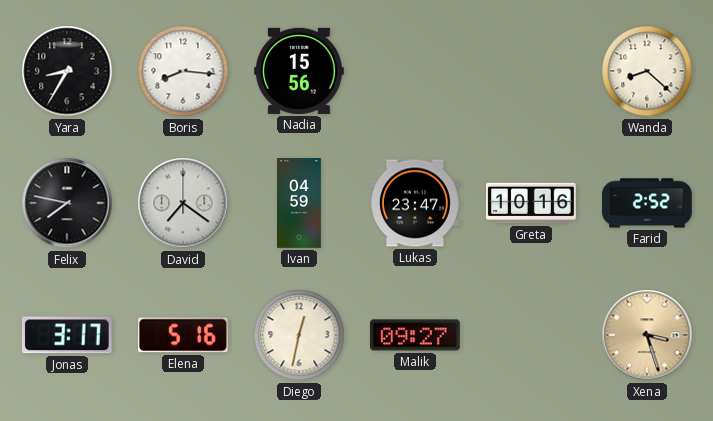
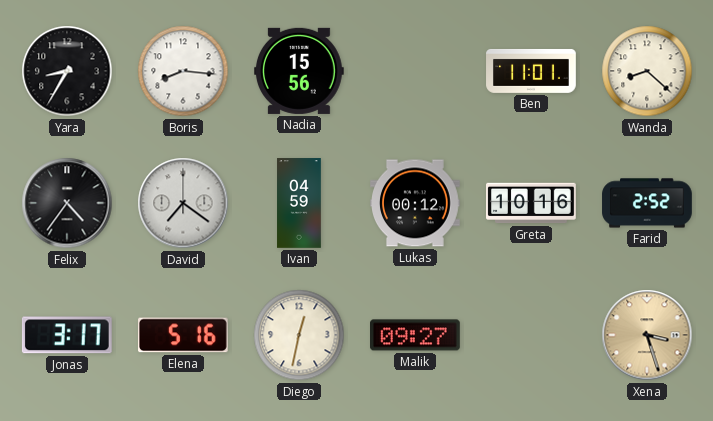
Ben: none -> 11:01 (531, 71)
Felix: 7:47 -> 4:36 (67, 203)
Lukas: 23:47 -> 00:12 (416, 203)
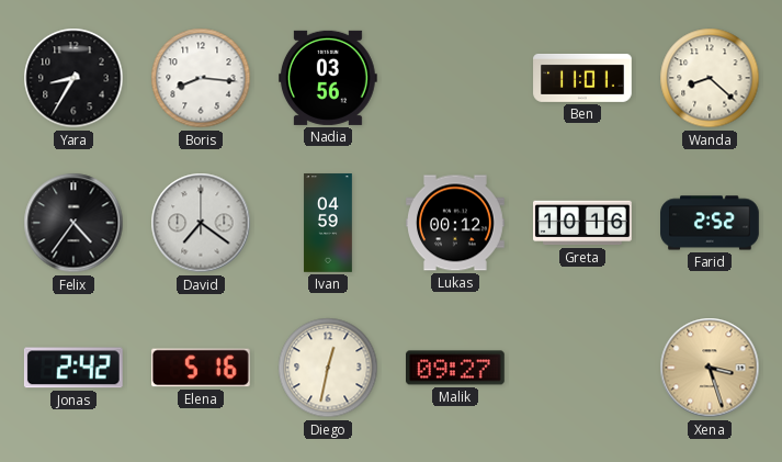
Nadia: 15:56 -> 03:56 (329, 78)
Jonas: 3:17 -> 2:42 (73, 368)
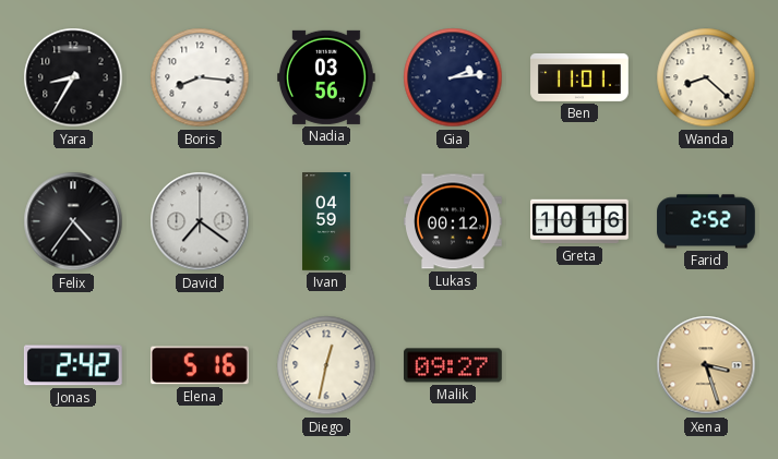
Gia: none -> 2:14 (453, 77)
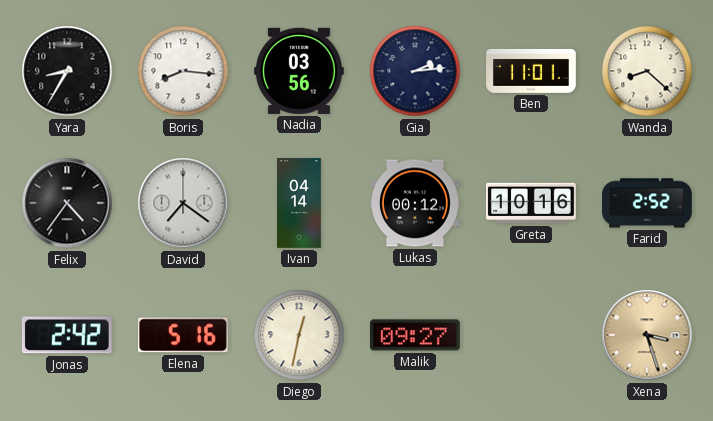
Ivan: 04:59 -> 04:14 (299, 203)
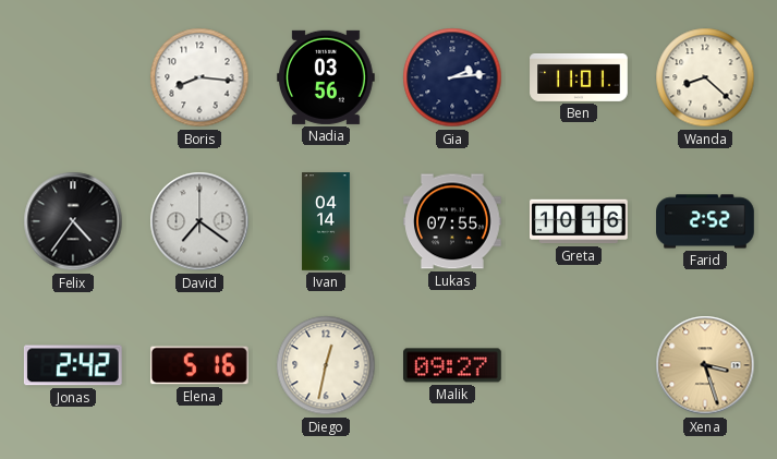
Yara: 8:35 -> none (67, 71)
Lukas: 00:12 -> 07:55 (453, 221)
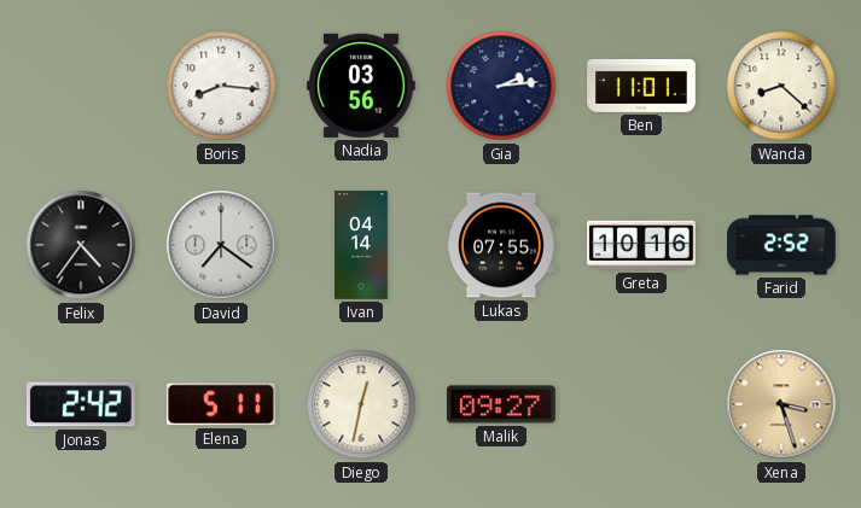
Elena: 5:16 -> 5:11 (222, 404)
